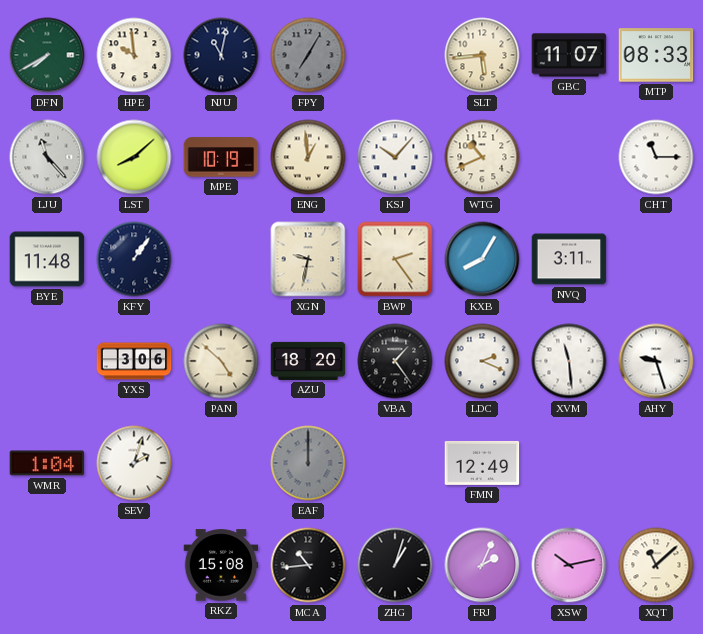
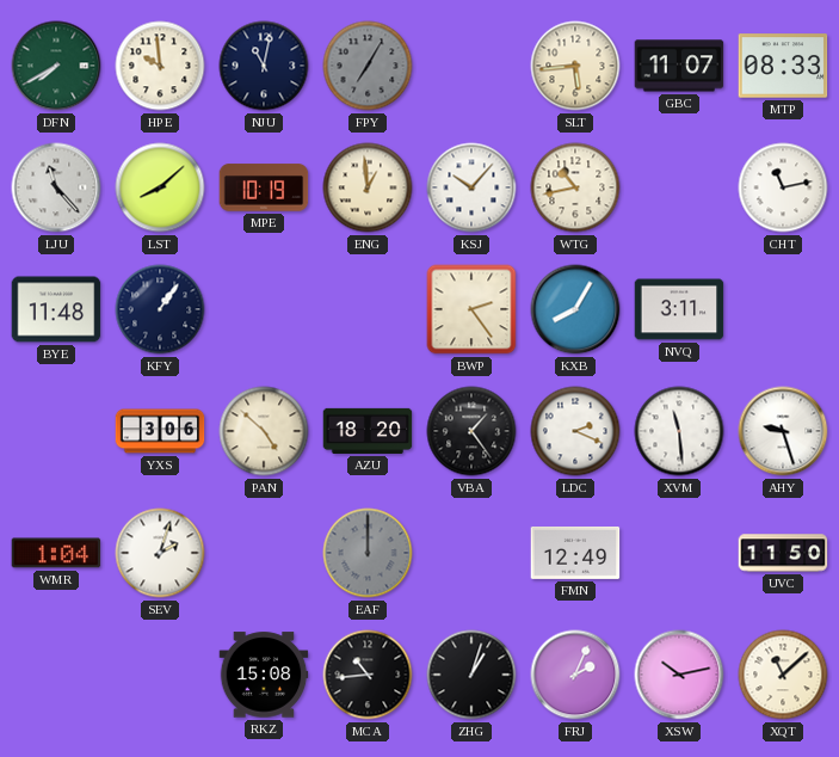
WTG: 10:41 -> 10:43 (575, 187)
CHT: 11:15 -> 11:13 (783, 187)
XGN: 9:32 -> none (308, 259)
UVC: none -> 11:50 (783, 553)
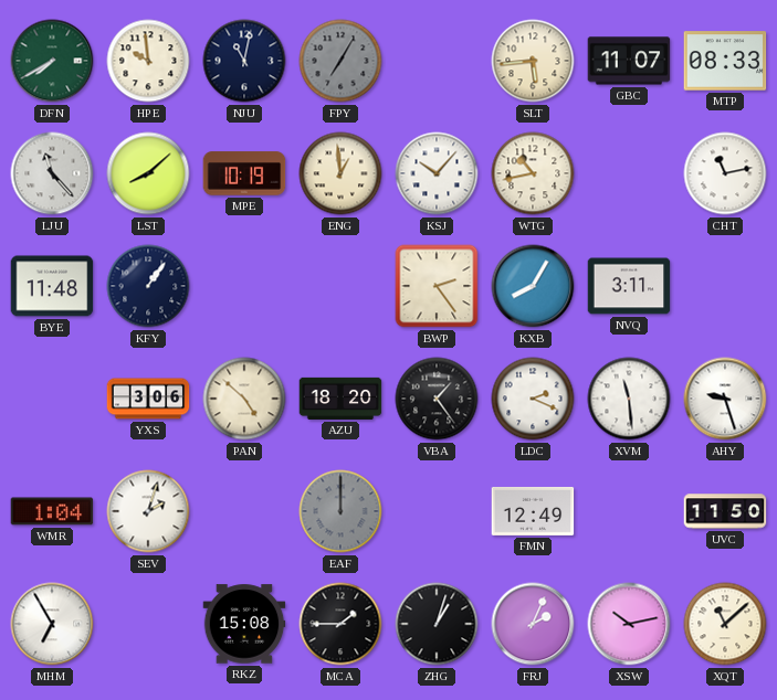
MHM: none -> 6:55 (52, 624)
MCA: 10:44 -> 1:45 (340, 624)
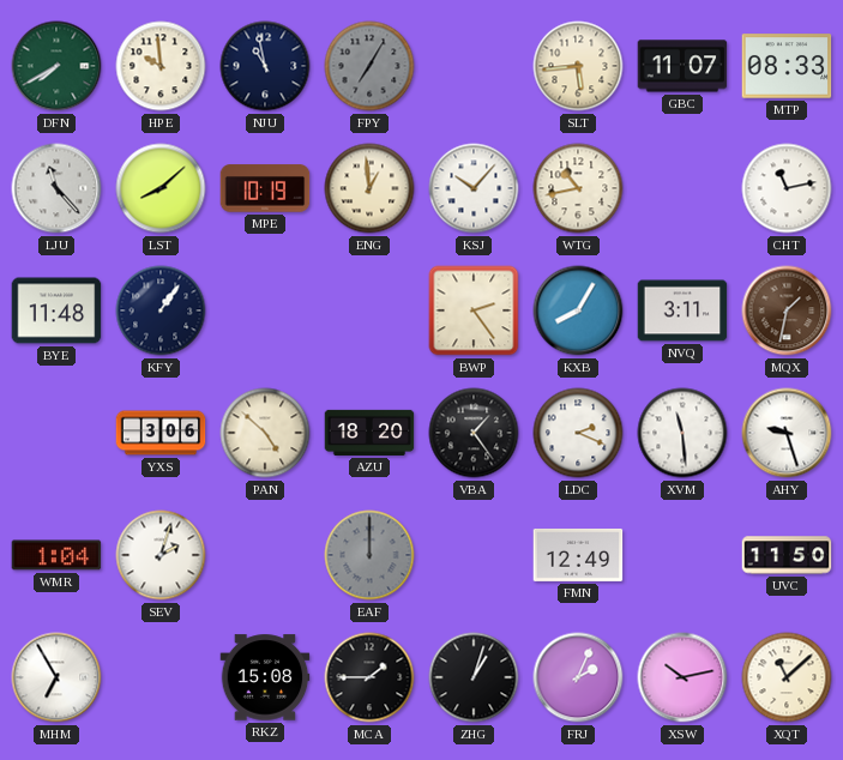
NJU: 11:02 -> 10:58 (265, 66)
MQX: none -> 1:32 (787, 310)
